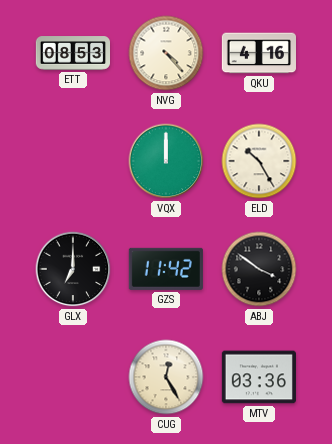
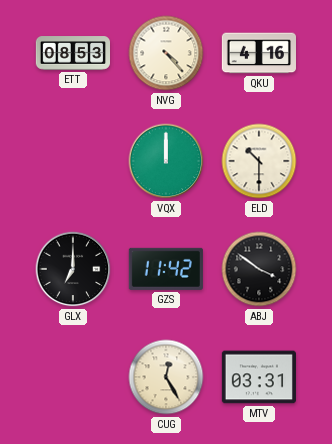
ELD: 10:25 -> 10:30 (259, 161)
MTV: 03:36 -> 03:31 (259, 377)
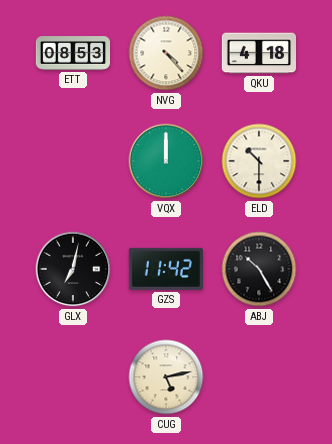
QKU: 4:16 -> 4:18 (258, 53)
GLX: 7:00 -> 7:02 (73, 269)
ABJ: 3:51 -> 10:25 (259, 269)
CUG: 12:25 -> 5:13 (166, 377)
MTV: 03:31 -> none (259, 377)
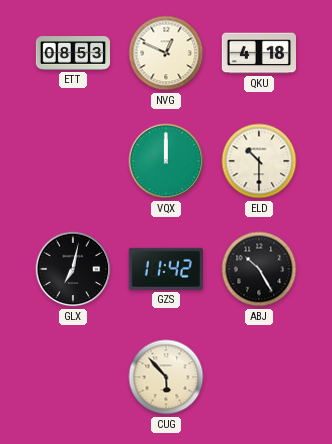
NVG: 4:23 -> 12:49 (166, 53)
CUG: 5:13 -> 5:53 (166, 377)
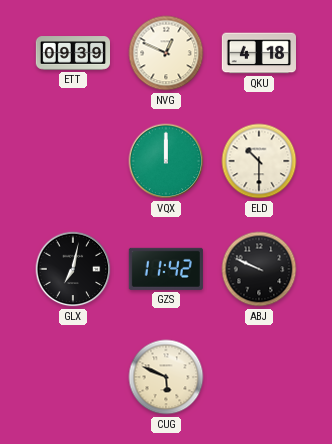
ETT: 08:53 -> 09:39 (72, 53)
ABJ: 10:25 -> 9:49 (259, 269)
CUG: 5:53 -> 5:49 (166, 377)
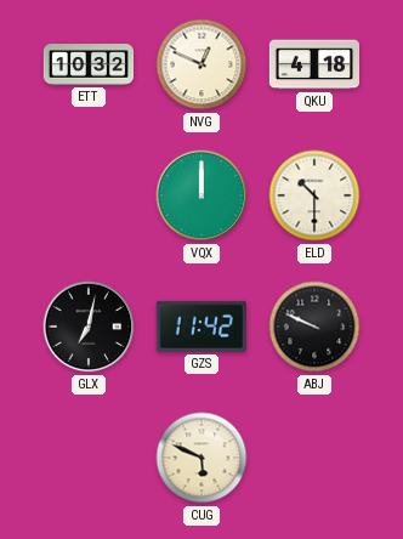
ETT: 09:39 -> 10:32 (87, 64)
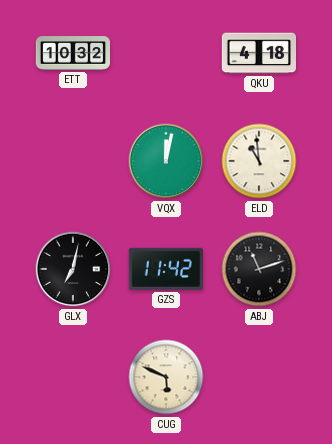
NVG: 12:49 -> none (201, 64)
VQX: 12:00 -> 12:02 (166, 161)
ELD: 10:30 -> 10:59 (259, 161)
ABJ: 9:49 -> 11:12 (259, 269)
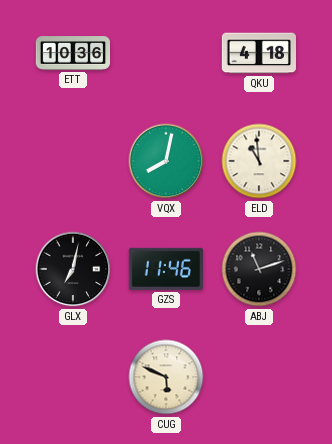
ETT: 10:32 -> 10:36 (72, 53)
VQX: 12:02 -> 8:02 (166, 161)
GZS: 11:42 -> 11:46 (166, 269)
